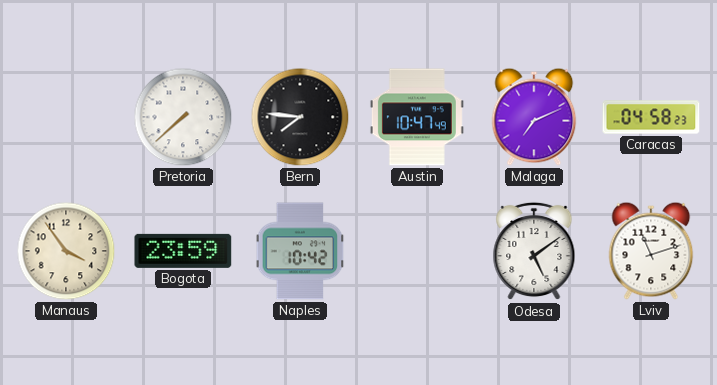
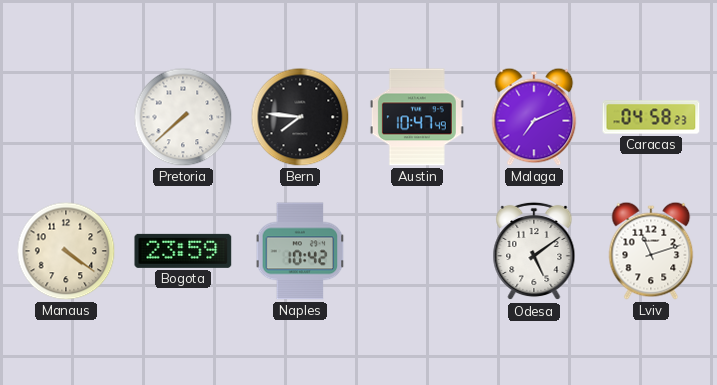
Manaus: 3:54 -> 4:21 (66, 251)
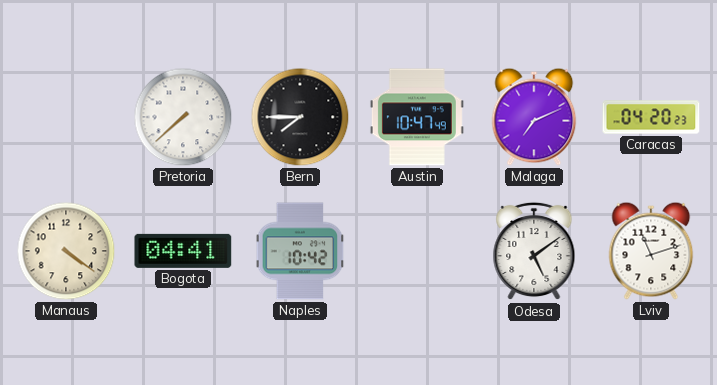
Bern: 7:46 -> 7:45 (300, 117)
Caracas: 04:58 -> 04:20 (651, 117)
Bogota: 23:59 -> 04:41 (183, 251)
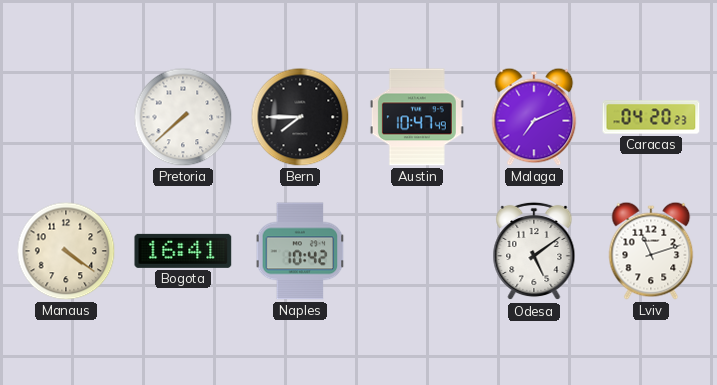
Bogota: 04:41 -> 16:41 (183, 251)
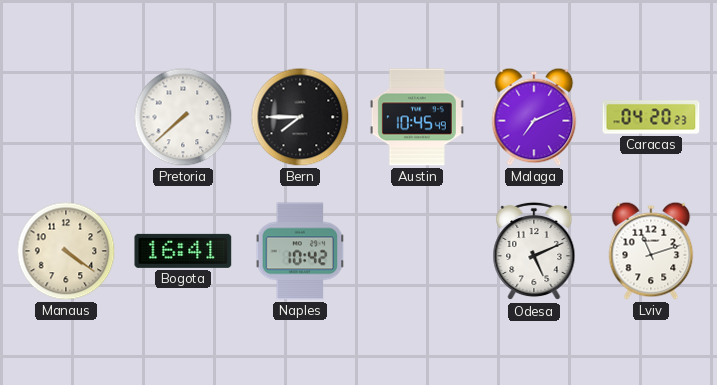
Austin: 10:47 -> 10:45 (417, 117)
Odesa: 5:09 -> 5:11 (534, 251)
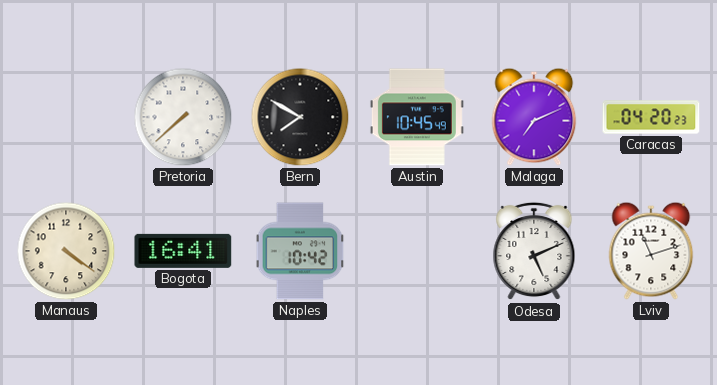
Bern: 7:45 -> 7:50 (300, 117)
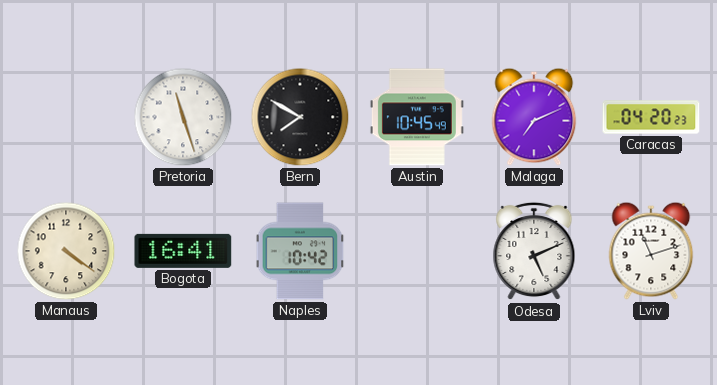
Pretoria: 7:38 -> 11:27 (183, 117)
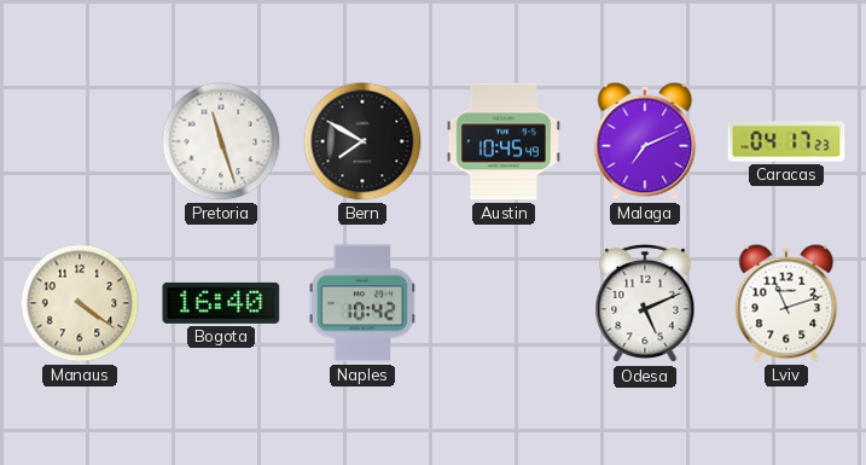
Caracas: 04:20 -> 04:17 (786, 141)
Bogota: 16:41 -> 16:40 (221, 303)
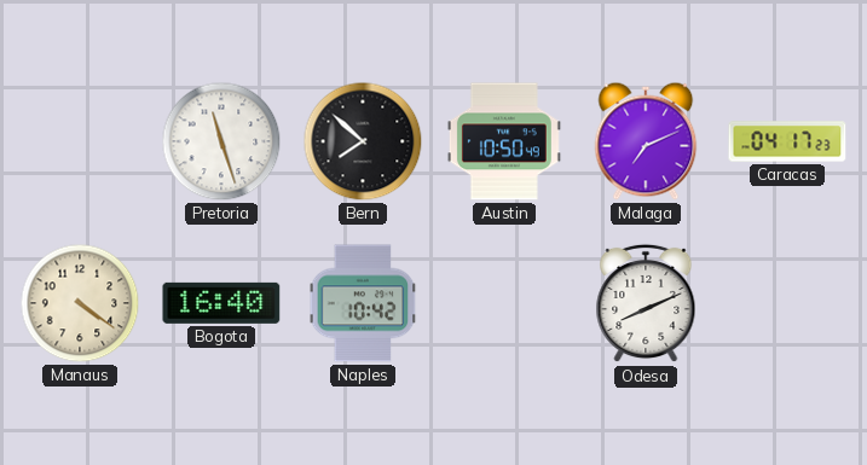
Bern: 7:50 -> 7:52 (363, 141)
Austin: 10:45 -> 10:50 (504, 141)
Odesa: 5:11 -> 8:11 (646, 303)
Lviv: 11:12 -> none (786, 303)
